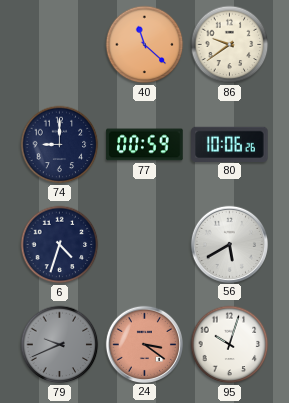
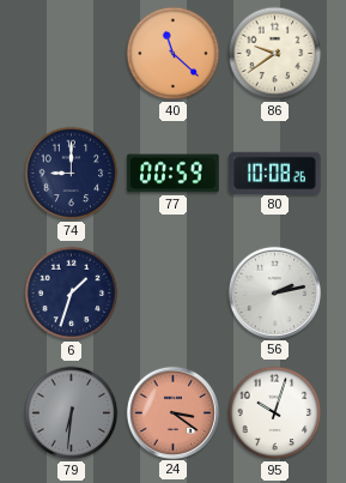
80: 10:06 -> 10:08 (275, 173)
6: 4:33 -> 1:33 (72, 294)
56: 5:40 -> 2:13 (274, 292)
79: 9:41 -> 6:31 (72, 413)
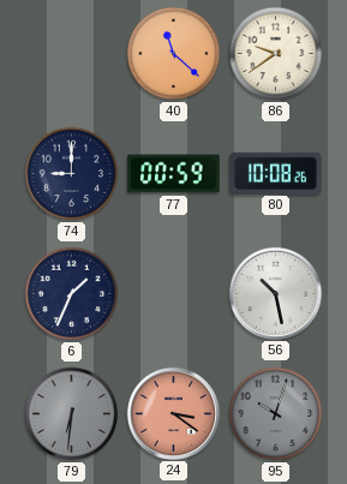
6: 1:33 -> 1:34 (72, 294)
56: 2:13 -> 10:28 (275, 293)
95 dial: white -> grey (276, 414)
